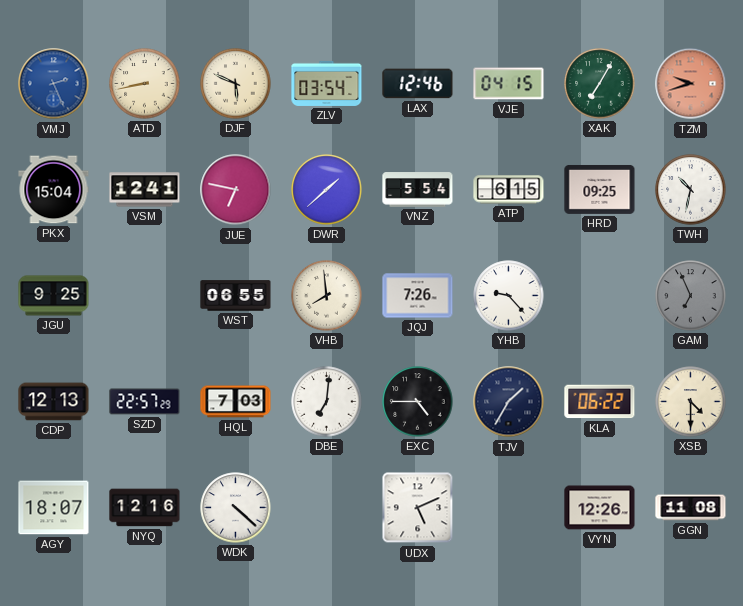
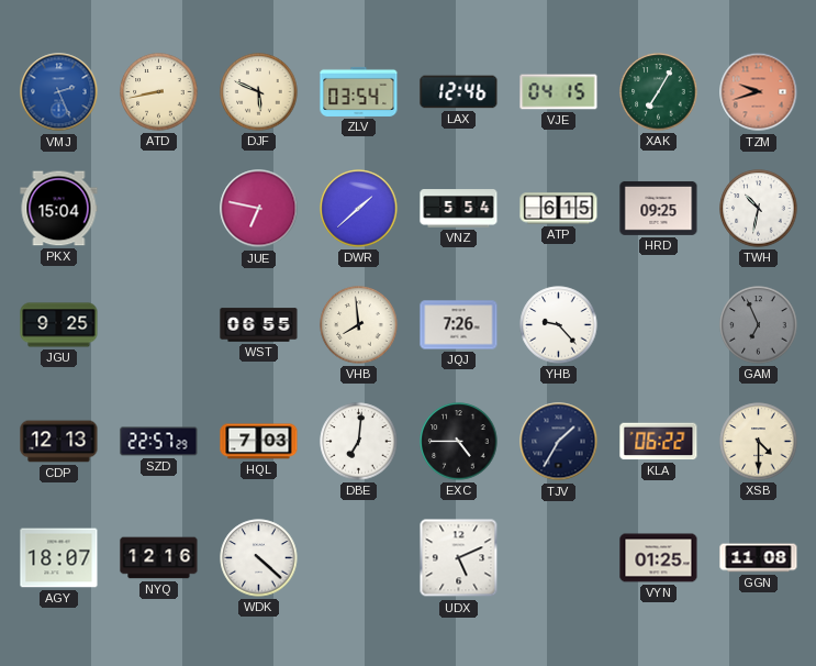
VSM: 12:41 -> none (145, 190)
VYN: 12:26 -> 01:25 (659, 558)
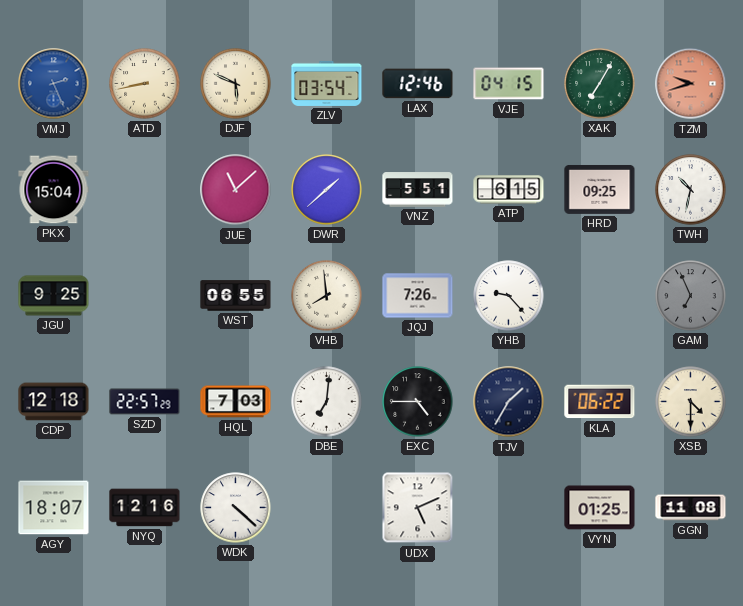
JUE: 6:47 -> 11:08 (236, 190)
VNZ: 5:54 -> 5:51 (418, 190)
CDP: 12:13 -> 12:18 (54, 402)
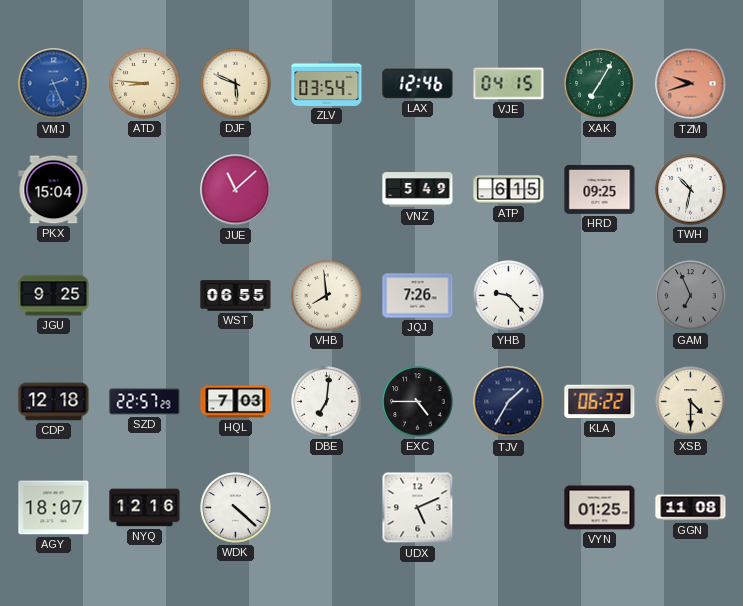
ATD: 8:43 -> 8:46 (145, 84)
DWR: 1:38 -> none (327, 190)
VNZ: 5:51 -> 5:49 (418, 190)
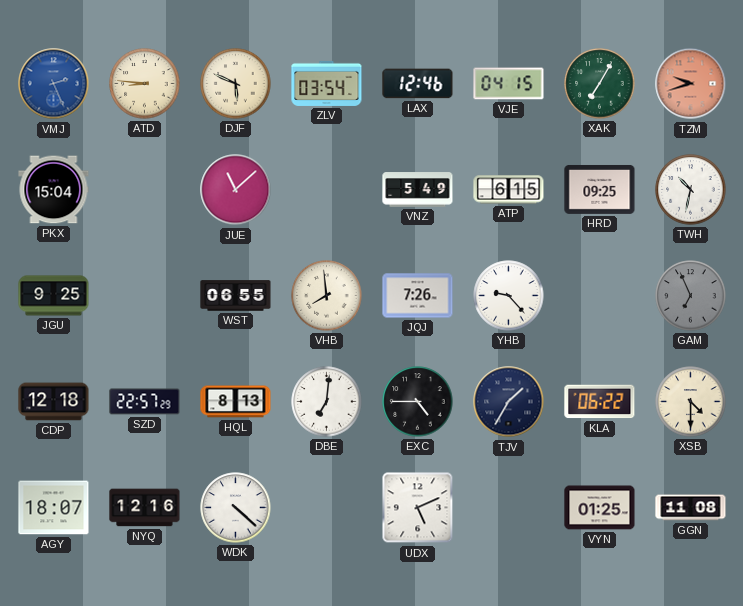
HQL: 7:03 -> 8:13 (236, 402)
